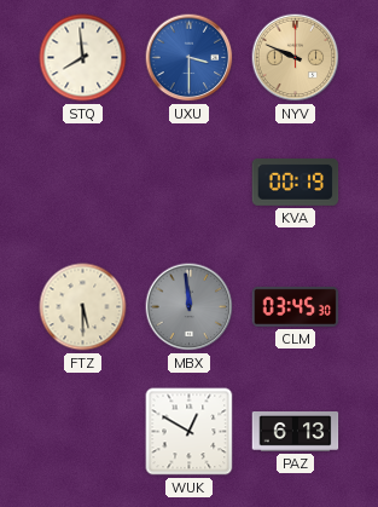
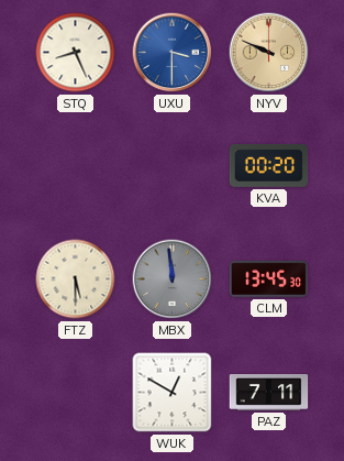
STQ: 7:59 -> 8:26 (76, 53)
KVA: 00:19 -> 00:20 (269, 165)
CLM: 03:45 -> 13:45 (269, 278)
PAZ: 6:13 -> 7:11 (269, 393)
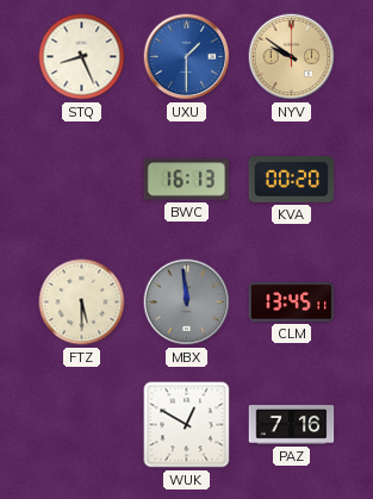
UXU: 3:30 -> 1:30 (187, 57)
NYV: 9:49 -> 9:51 (292, 57)
BWC: none -> 16:13 (187, 180)
CLM: 13:45:30 -> 13:45:11 (292, 301)
PAZ: 7:11 -> 7:16 (292, 425)
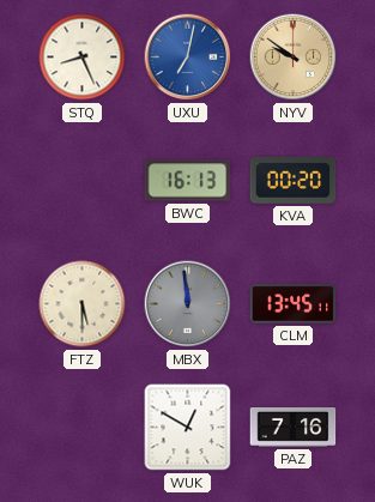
UXU: 1:30 -> 7:02 (188, 58)
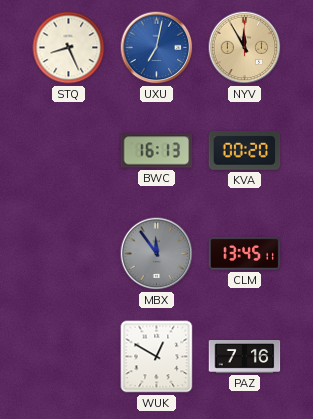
NYV: 9:51 -> 11:55 (245, 48)
FTZ: 5:30 -> none (83, 304)
MBX: 11:59 -> 11:54 (157, 254)
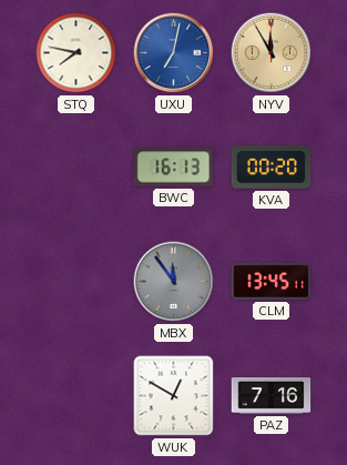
STQ: 8:26 -> 7:47 (76, 53)
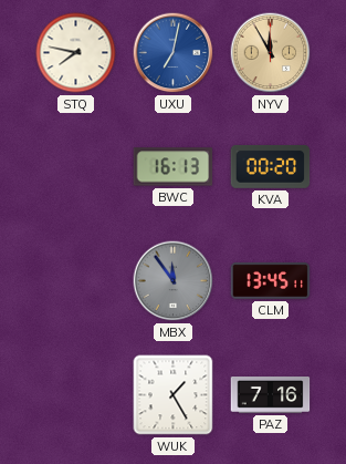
WUK: 12:50 -> 1:25 (174, 395)
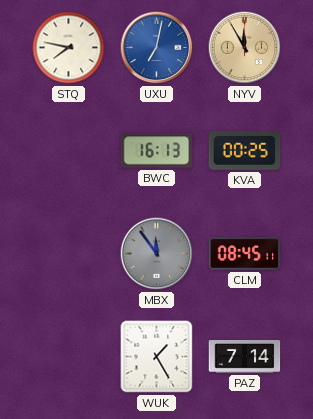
KVA: 00:20 -> 00:25 (245, 150)
CLM: 13:45 -> 08:45 (245, 253)
PAZ: 7:16 -> 7:14 (245, 357)
